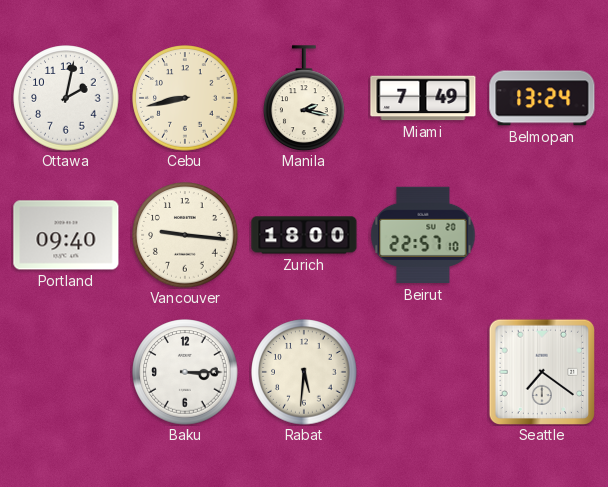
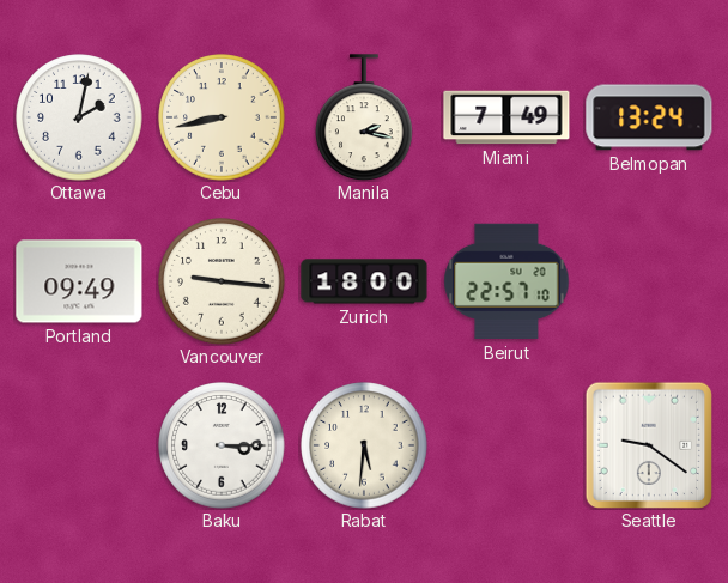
Portland: 09:40 -> 09:49 (79, 281)
Seattle: 7:21 -> 9:21 (648, 444)
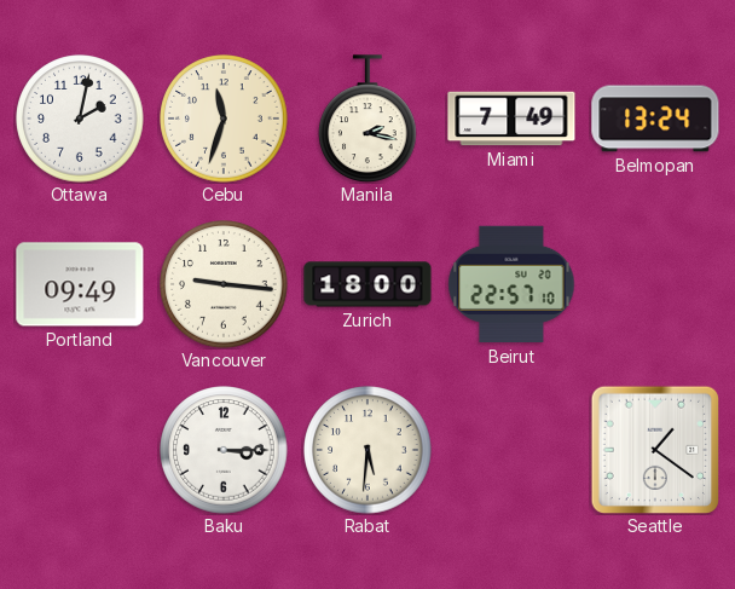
Cebu: 8:43 -> 11:33 (224, 119)
Seattle: 9:21 -> 1:21 (654, 449)
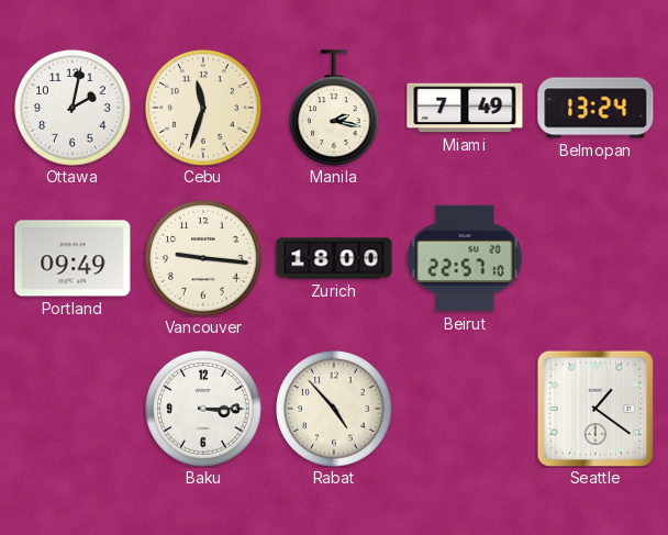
Rabat: 5:31 -> 4:53 (334, 409)
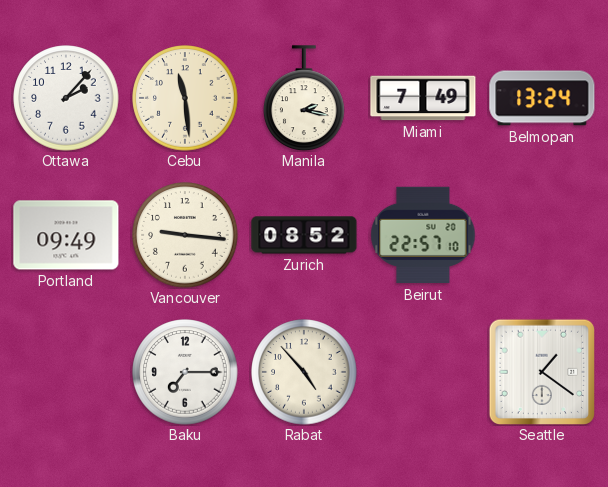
Ottawa: 2:02 -> 2:07 (66, 98)
Cebu: 11:33 -> 11:29 (185, 98)
Zurich: 18:00 -> 08:52 (304, 235)
Baku: 3:15 -> 7:15 (185, 372)
